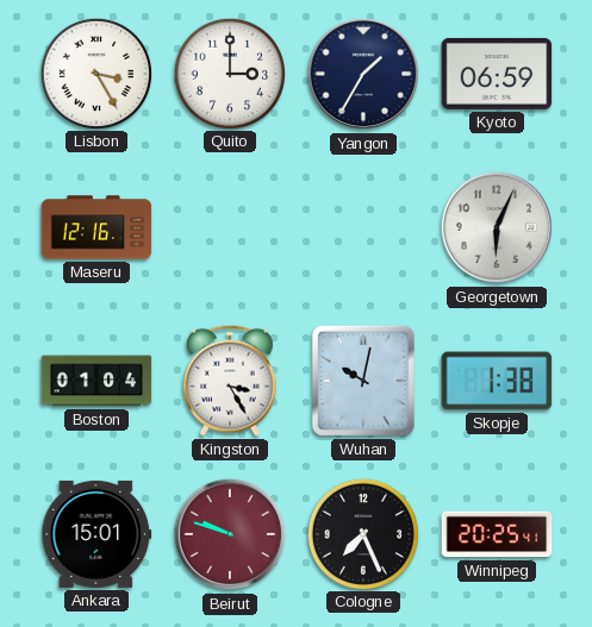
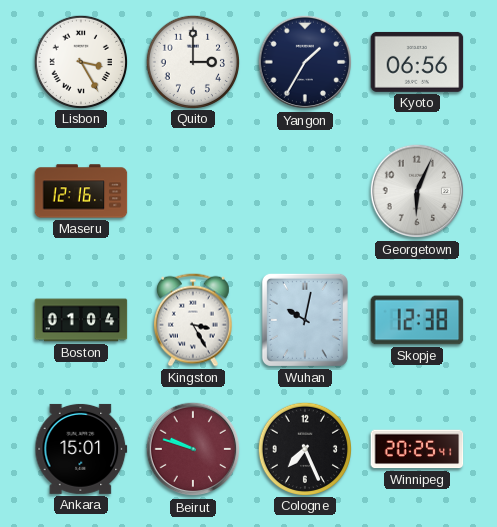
Kyoto: 06:59 -> 06:56 (417, 62)
Skopje: 1:38 -> 12:38 (417, 320)
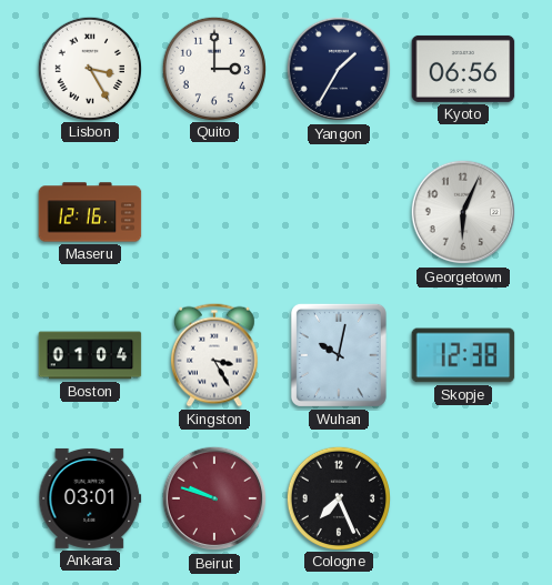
Ankara: 15:01 -> 03:01 (90, 498)
Winnipeg: 20:25 -> none (417, 449)
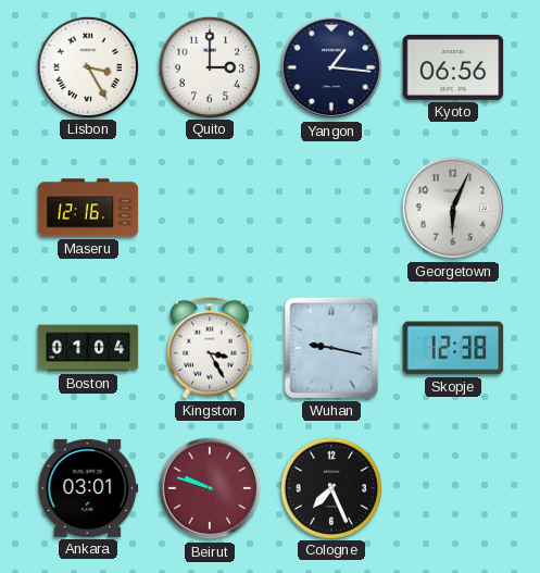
Yangon: 1:35 -> 1:16 (331, 67)
Wuhan: 10:02 -> 9:17 (331, 348)
